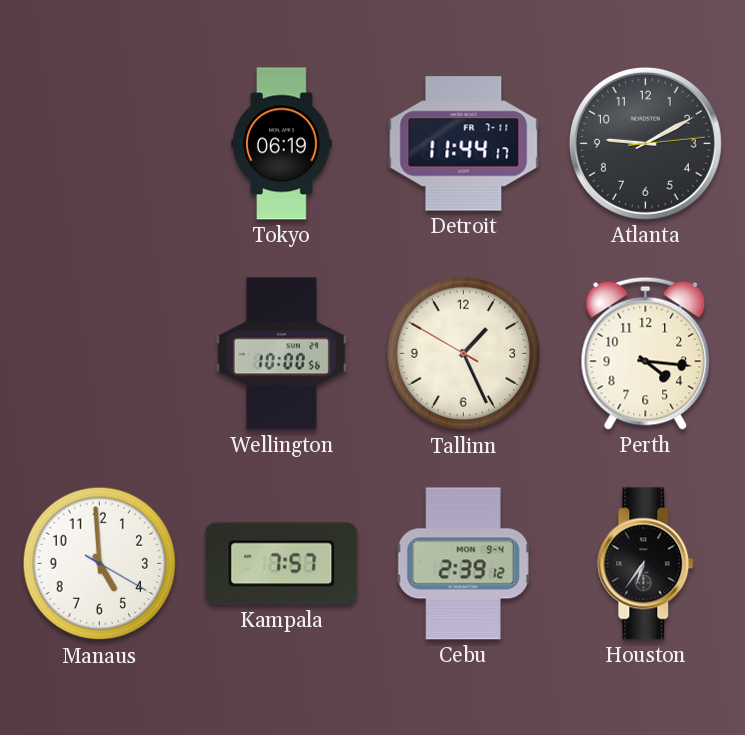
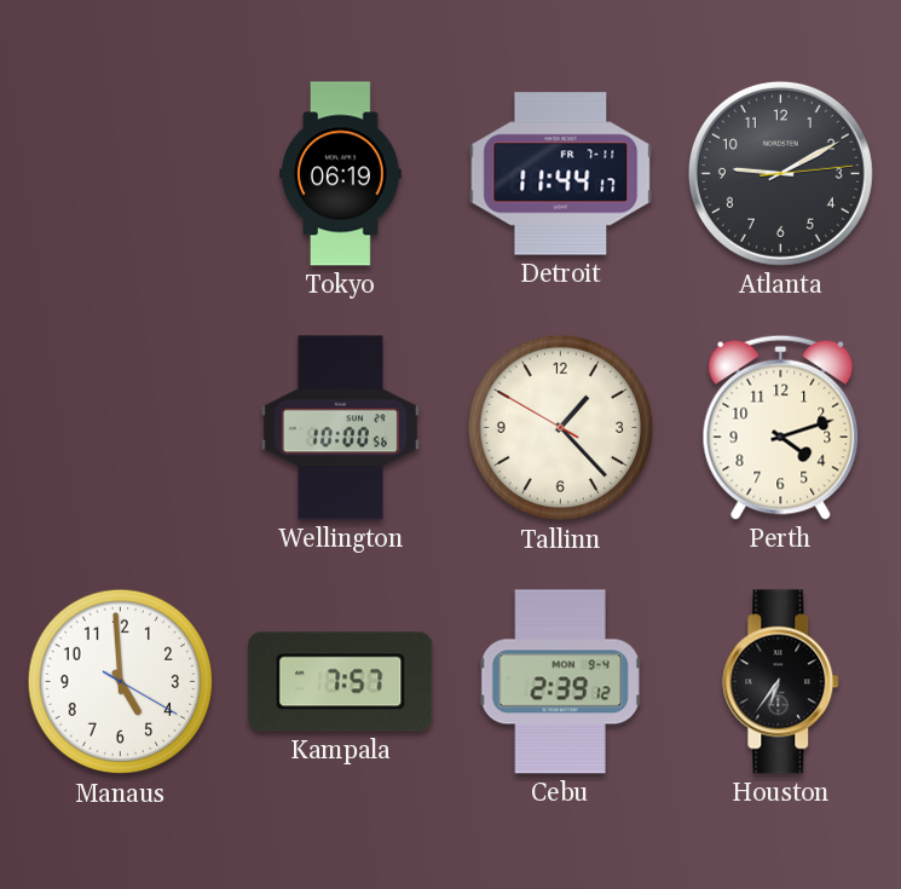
Tallinn: 1:25 -> 1:22 (561, 428)
Perth: 4:16 -> 4:12 (781, 427)
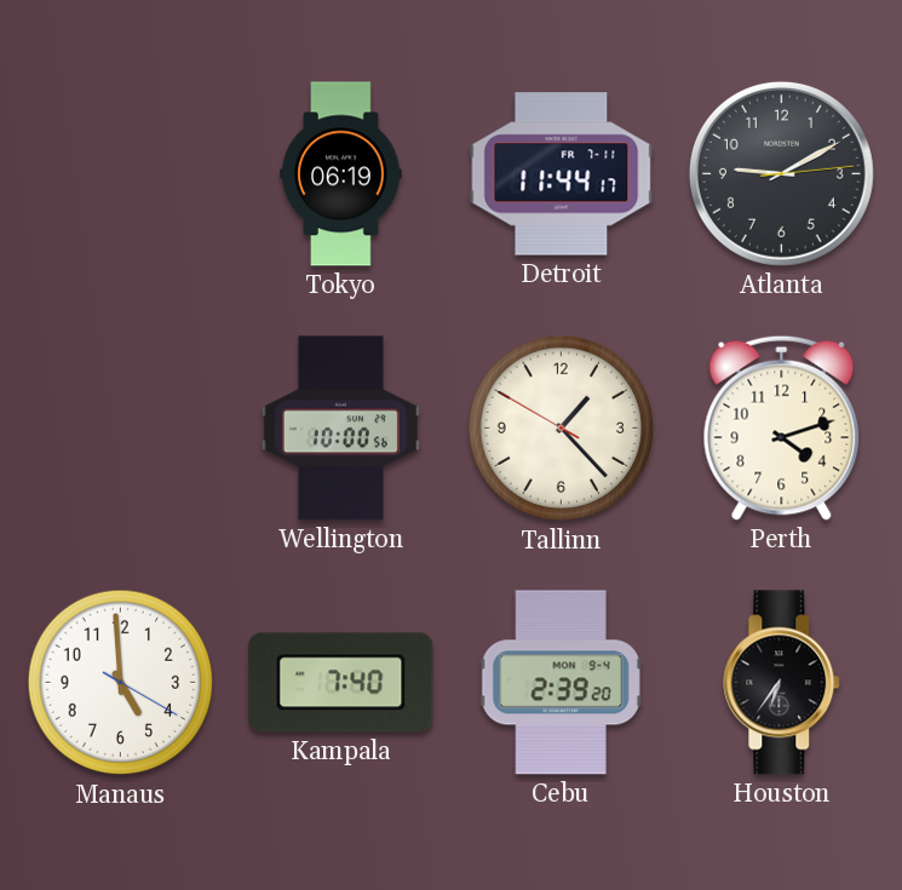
Kampala: 7:57 -> 7:40 (341, 683)
Cebu: 2:39:12 -> 2:39:20 (562, 683)
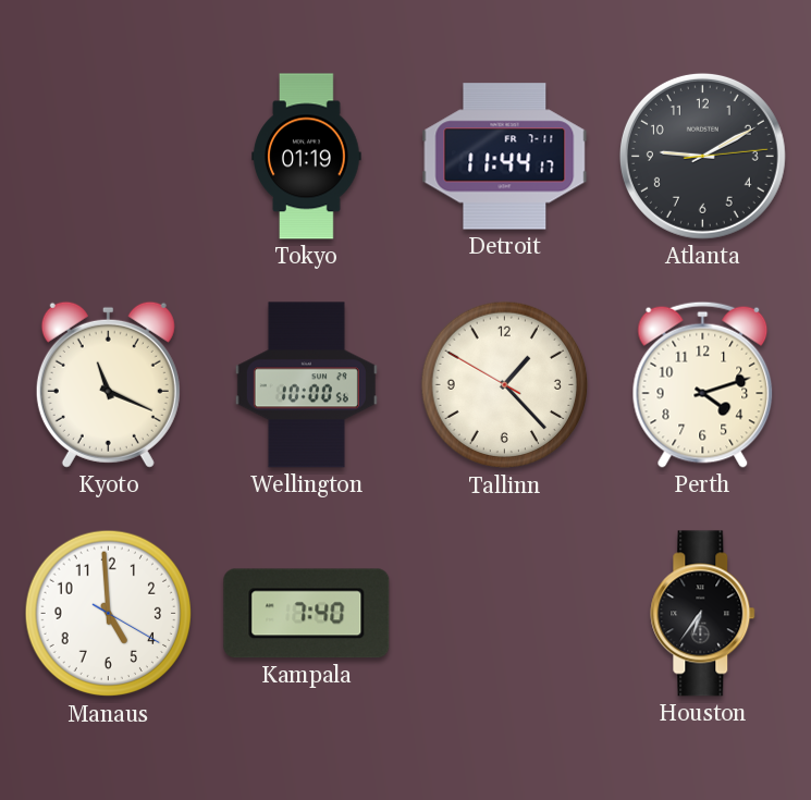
Tokyo: 06:19 -> 01:19 (307, 157)
Kyoto: none -> 11:19 (108, 384)
Cebu: 2:39 -> none (562, 683)
